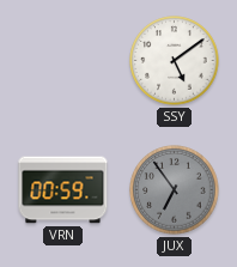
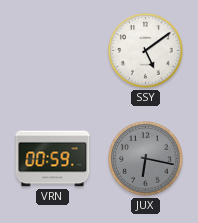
JUX: 6:54 -> 6:17 (146, 159)
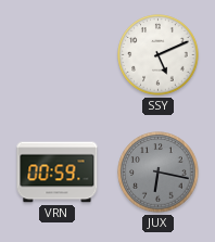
SSY: 5:09 -> 5:11 (159, 55)
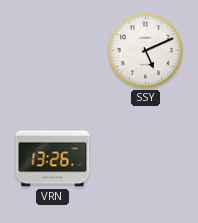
VRN: 00:59 -> 13:26 (53, 159)
JUX: 6:17 -> none (159, 173)
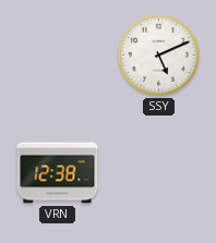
VRN: 13:26 -> 12:38 (58, 173)
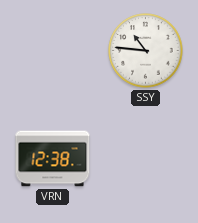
SSY: 5:11 -> 10:46 (146, 51)
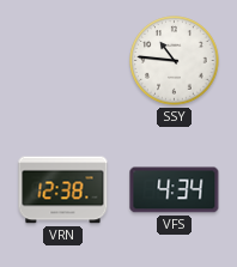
VFS: none -> 4:34 (175, 190)
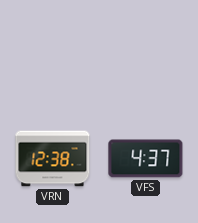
SSY: 10:46 -> none (175, 61)
VFS: 4:34 -> 4:37 (146, 159)
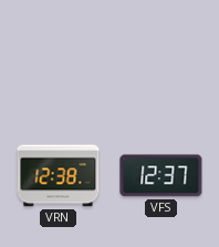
VFS: 4:37 -> 12:37 (161, 176)
